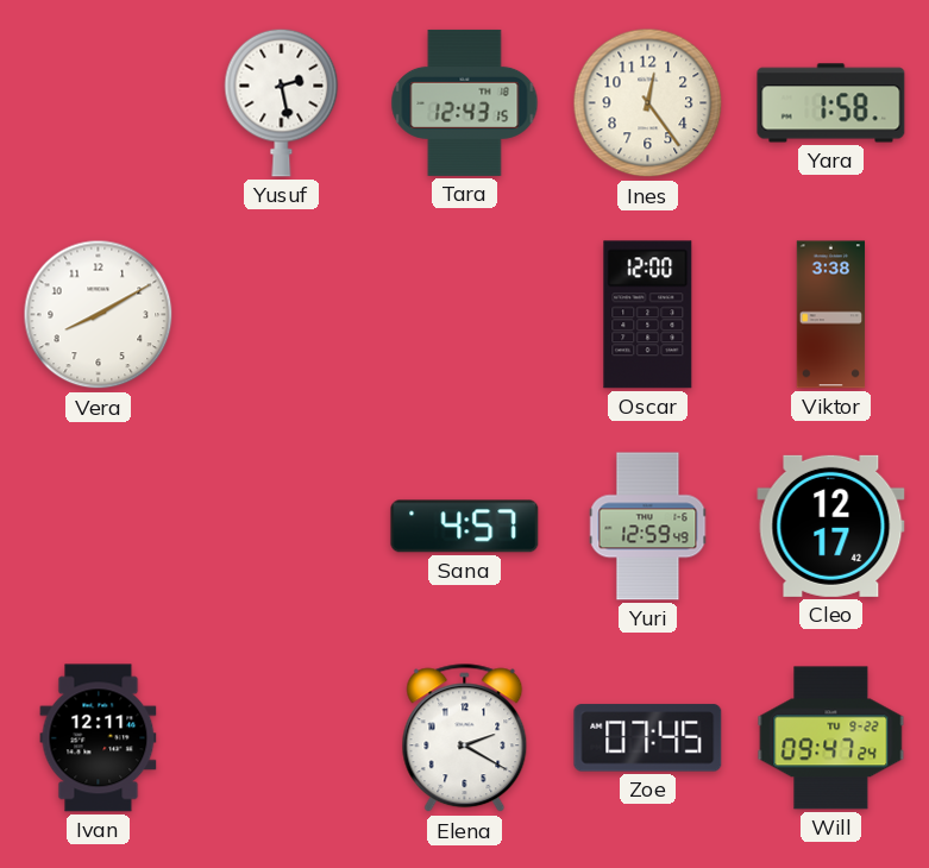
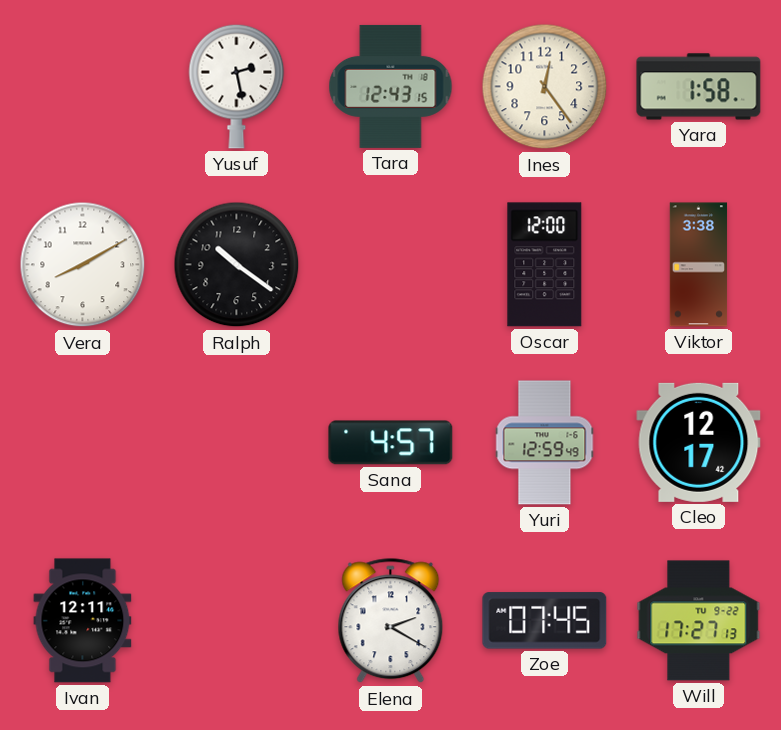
Ralph: none -> 10:21 (237, 265)
Will: 09:47 -> 17:27 (699, 621)
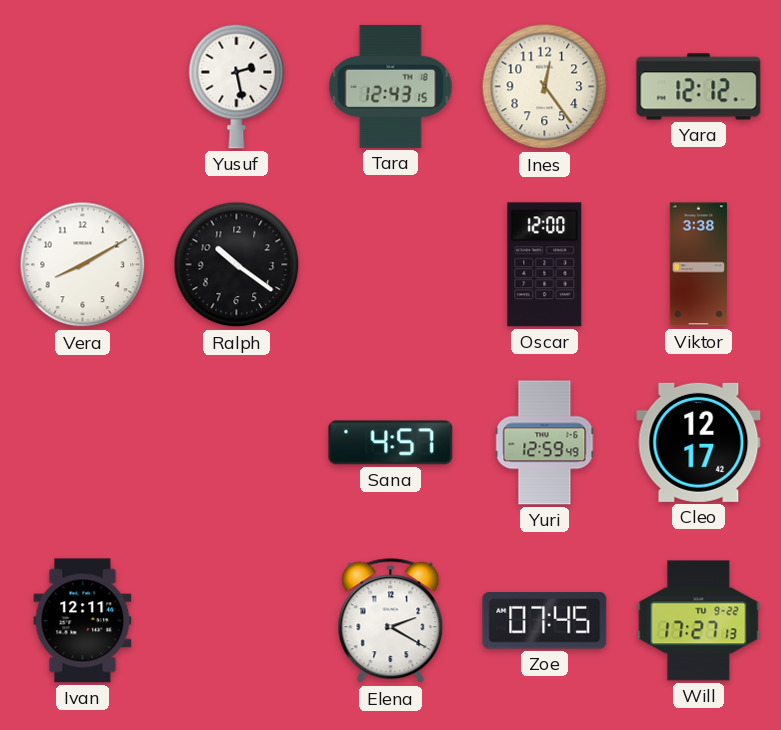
Yara: 1:58 -> 12:12 (699, 87)
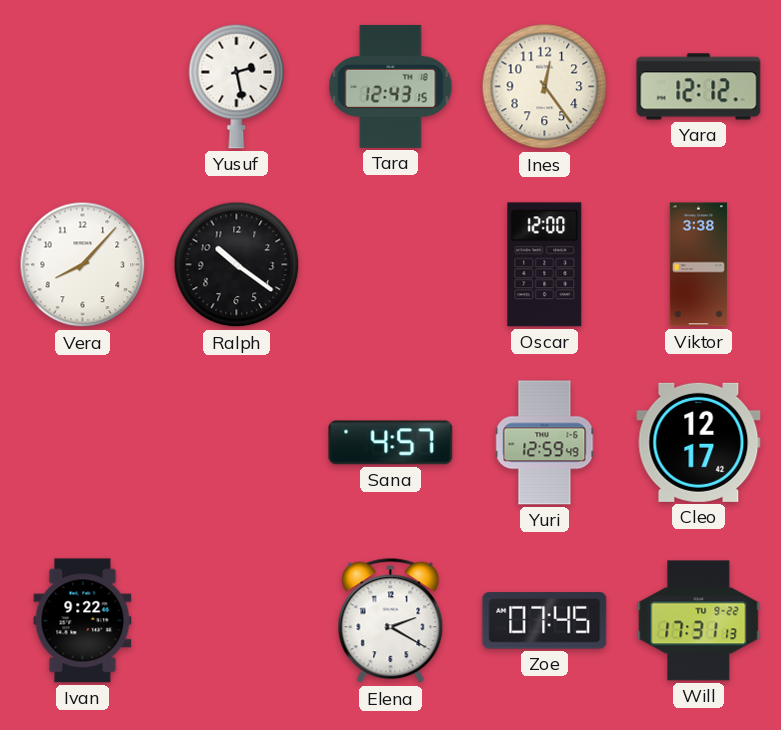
Vera: 8:10 -> 8:07 (83, 265)
Ivan: 12:11 -> 9:22 (83, 621)
Will: 17:27 -> 17:31 (699, 621)
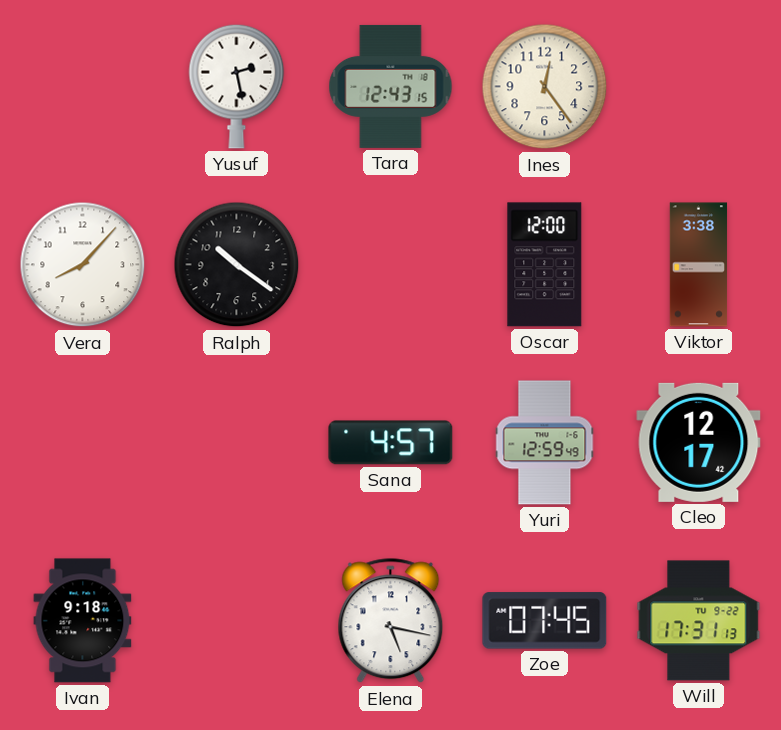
Yara: 12:12 -> none (699, 87)
Ivan: 9:22 -> 9:18 (83, 621)
Elena: 2:20 -> 5:17 (391, 621)
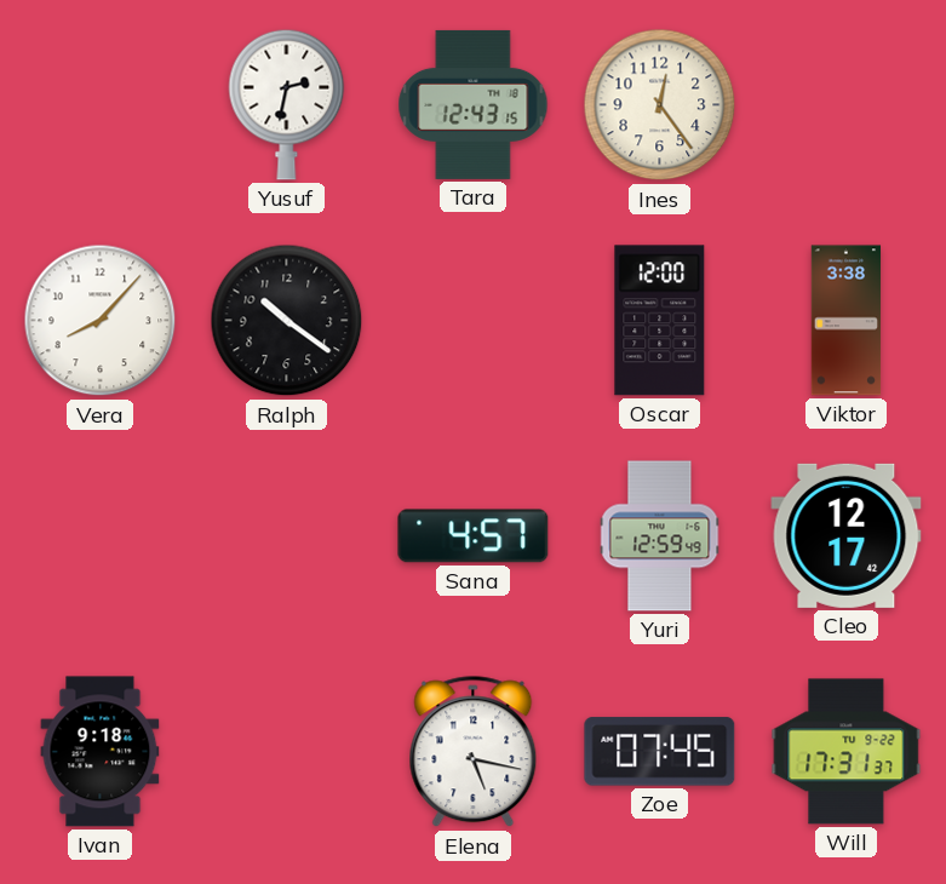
Yusuf: 2:28 -> 2:32 (287, 104)
Will: 17:31:13 -> 17:31:37 (847, 752)
